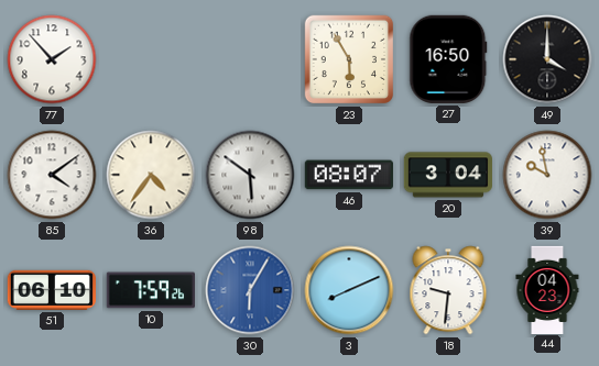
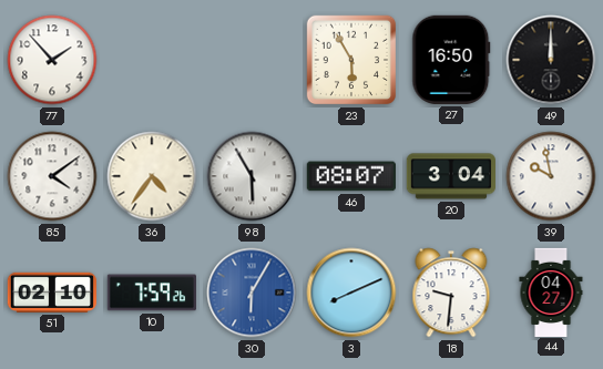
49: 4:00 -> 12:00 (551, 60)
98: 5:51 -> 5:55 (252, 176)
51: 06:10 -> 02:10 (52, 293)
44: 04:23 -> 04:27 (551, 291)
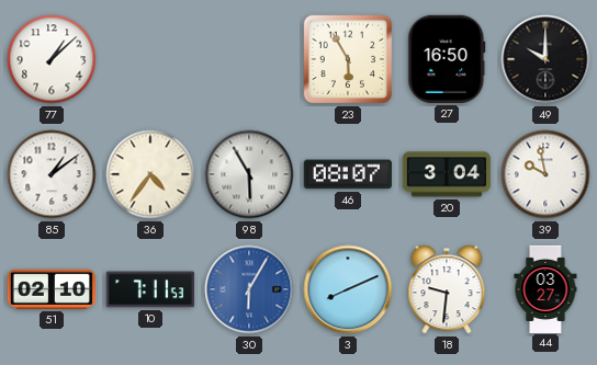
77: 1:53 -> 1:08 (52, 59)
49: 12:00 -> 10:00 (545, 59)
85: 4:09 -> 1:09 (52, 174)
10: 7:59 -> 7:11 (150, 289)
44: 04:27 -> 03:27 (545, 288)
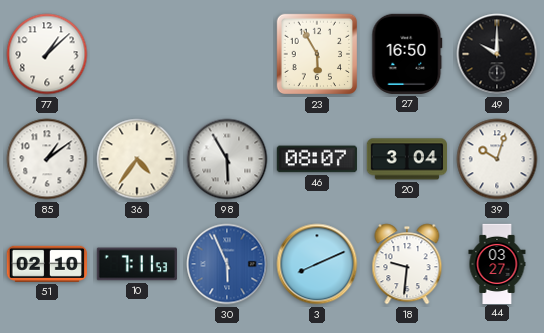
39: 9:58 -> 10:03 (497, 159)
30: 6:05 -> 5:56 (227, 264)
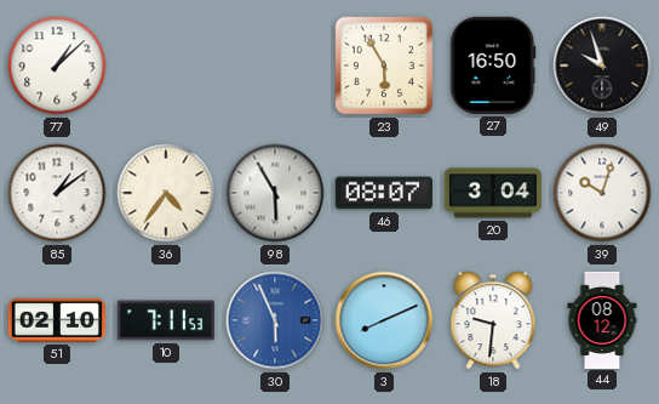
49: 10:00 -> 9:57 (602, 66)
44: 03:27 -> 08:12 (602, 319)
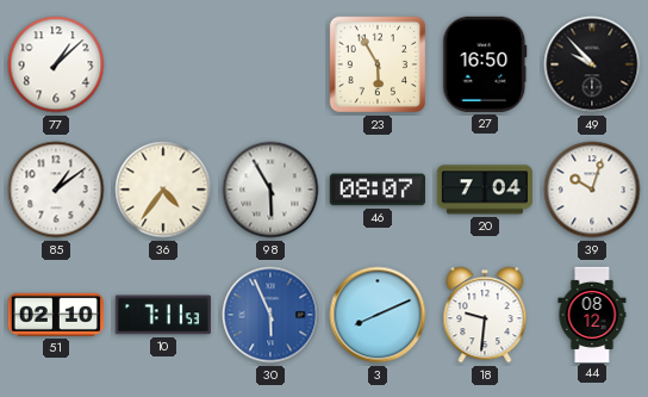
49: 9:57 -> 9:53 (592, 64)
20: 3:04 -> 7:04 (485, 190)
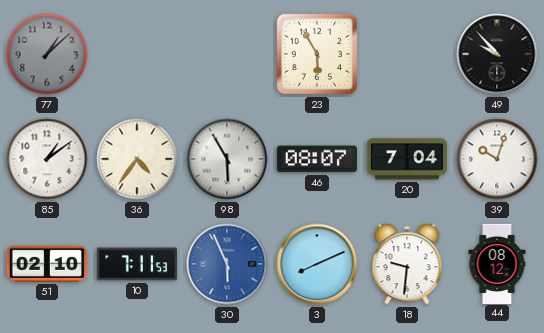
77 dial: white -> grey (47, 54)
27: 16:50 -> none (485, 64)
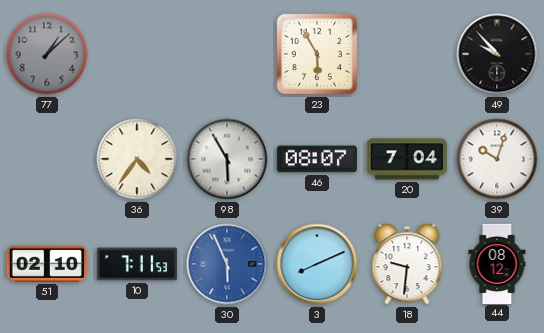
85: 1:09 -> none (47, 159)
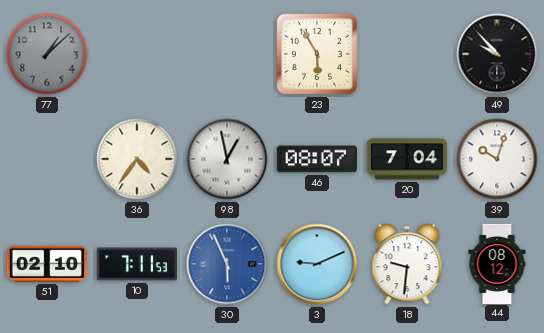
98: 5:55 -> 12:58 (227, 159)
3: 8:11 -> 9:11 (317, 264)
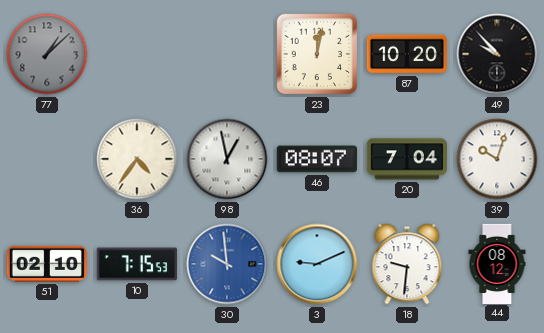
23: 5:55 -> 12:02 (317, 54)
87: none -> 10:20 (407, 54)
10: 7:11 -> 7:15 (137, 264)
30: 5:56 -> 9:59 (227, 264)
